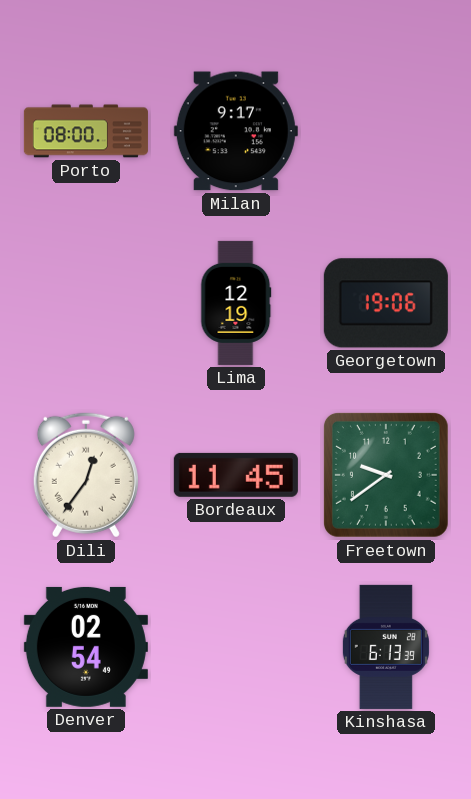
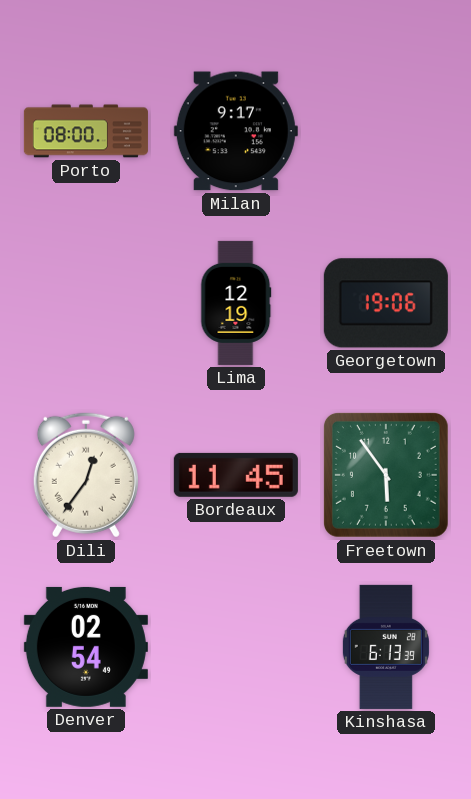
Freetown: 9:39 -> 5:54 (386, 475)
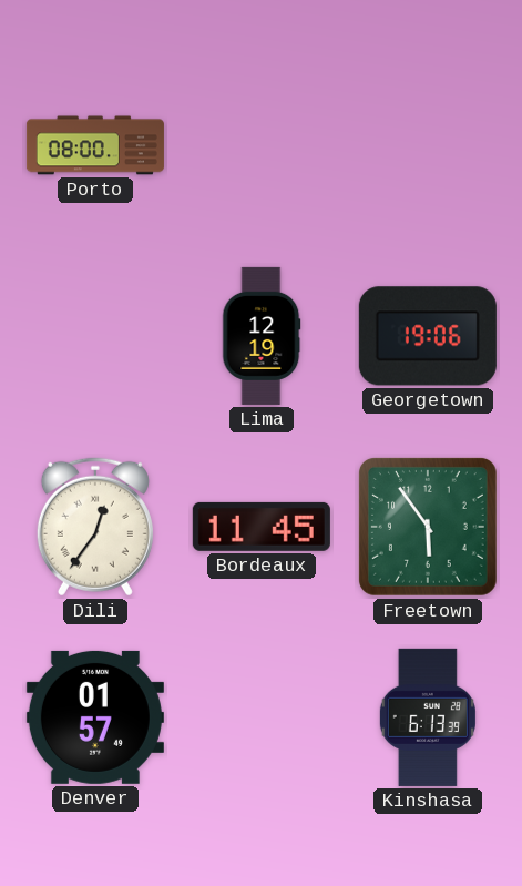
Milan: 9:17 -> none (236, 131)
Denver: 02:54 -> 01:57 (95, 717)
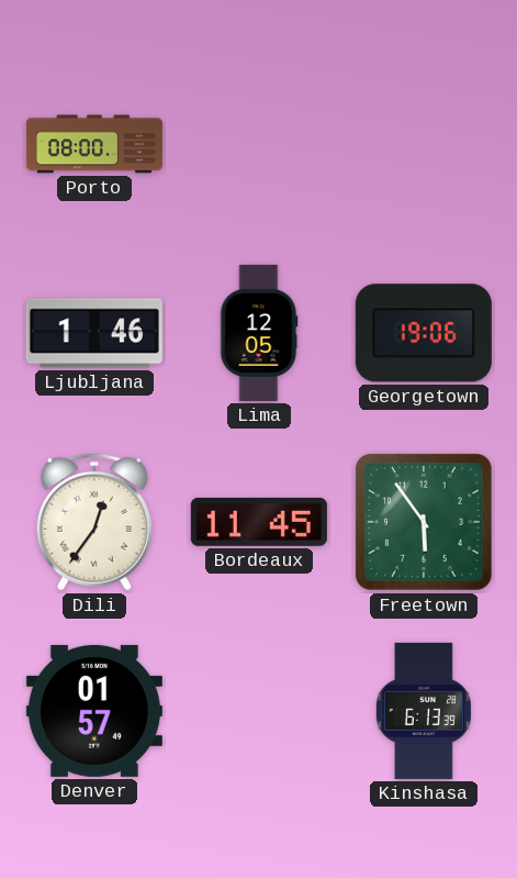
Ljubljana: none -> 1:46 (94, 333)
Lima: 12:19 -> 12:05 (259, 333)
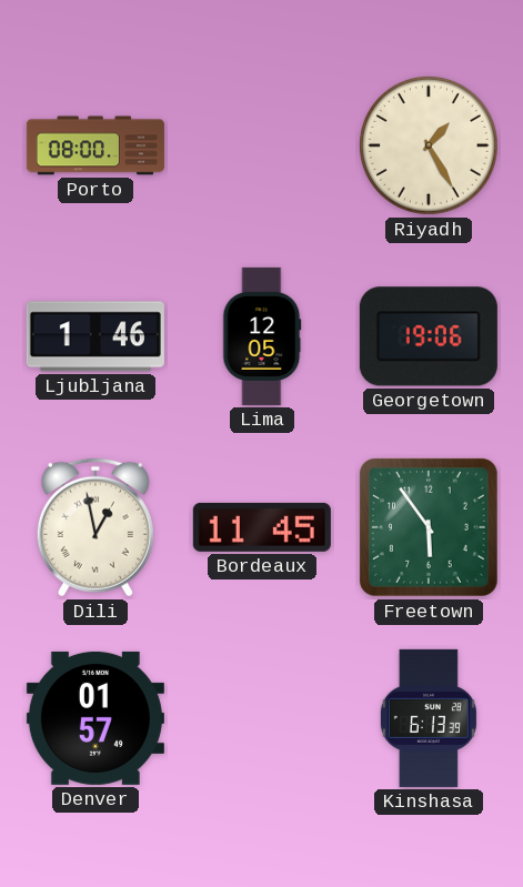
Riyadh: none -> 1:25 (429, 145)
Dili: 12:36 -> 12:58 (95, 527)
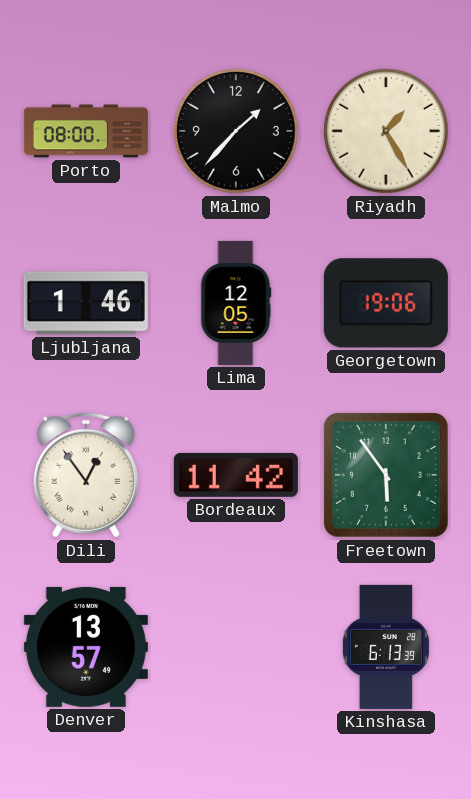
Malmo: none -> 1:37 (236, 131)
Dili: 12:58 -> 12:54 (86, 475)
Bordeaux: 11:45 -> 11:42 (236, 475)
Denver: 01:57 -> 13:57 (86, 647)
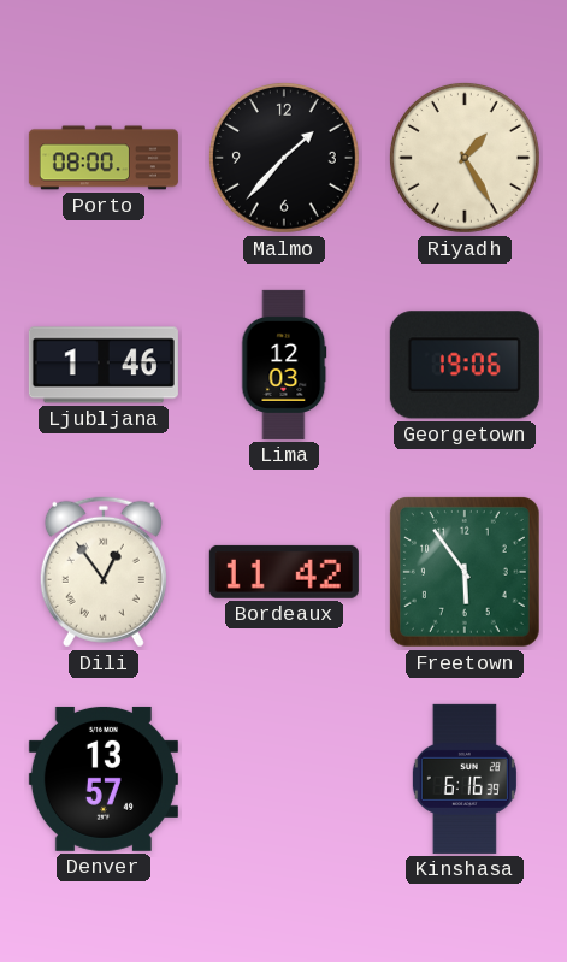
Lima: 12:05 -> 12:03 (284, 365)
Kinshasa: 6:13 -> 6:16 (465, 779)
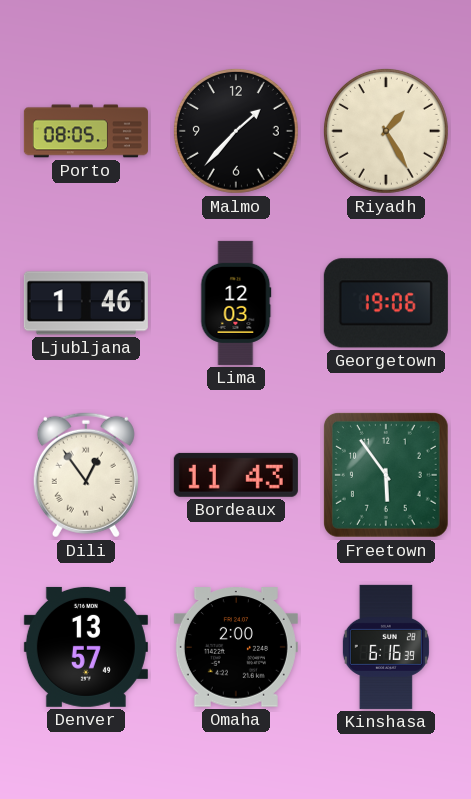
Porto: 08:00 -> 08:05 (86, 131)
Bordeaux: 11:42 -> 11:43 (236, 475)
Omaha: none -> 2:00 (236, 647)
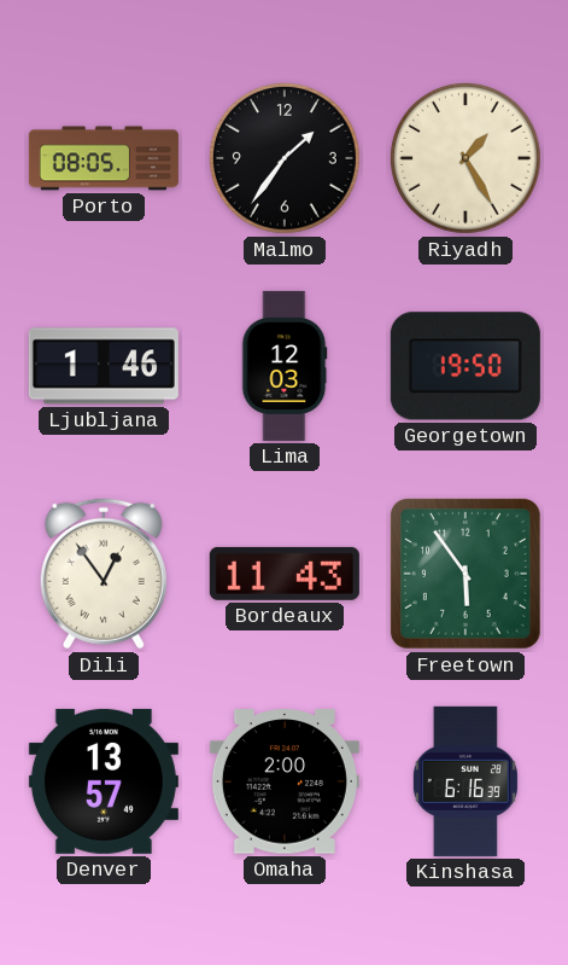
Malmo: 1:37 -> 1:36 (285, 158)
Georgetown: 19:06 -> 19:50 (465, 366)
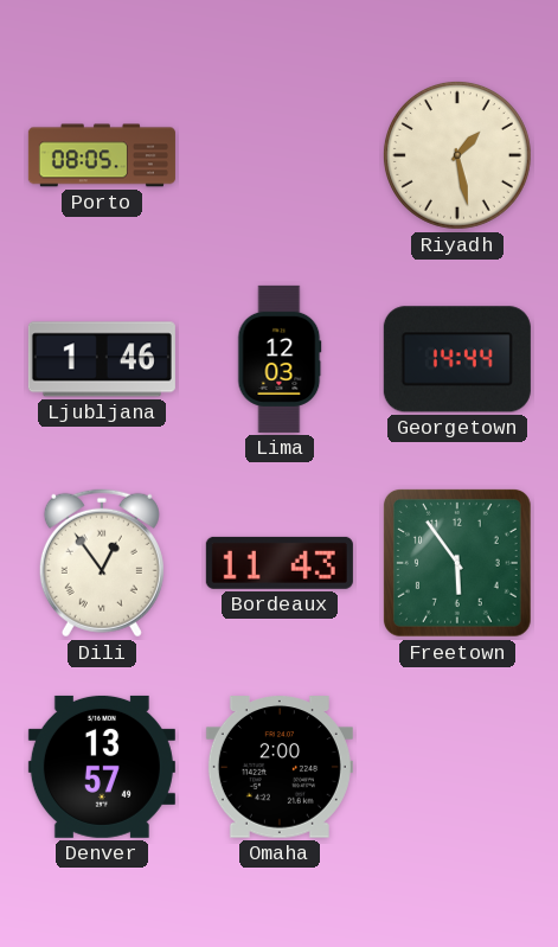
Malmo: 1:36 -> none (285, 158)
Riyadh: 1:25 -> 1:28 (457, 155)
Georgetown: 19:50 -> 14:44 (457, 359)
Kinshasa: 6:16 -> none (465, 781)
